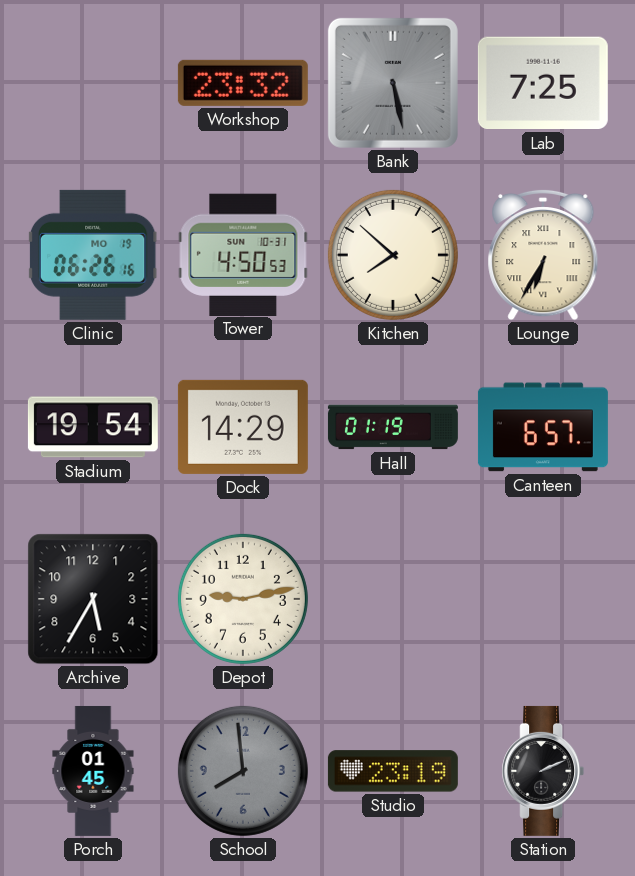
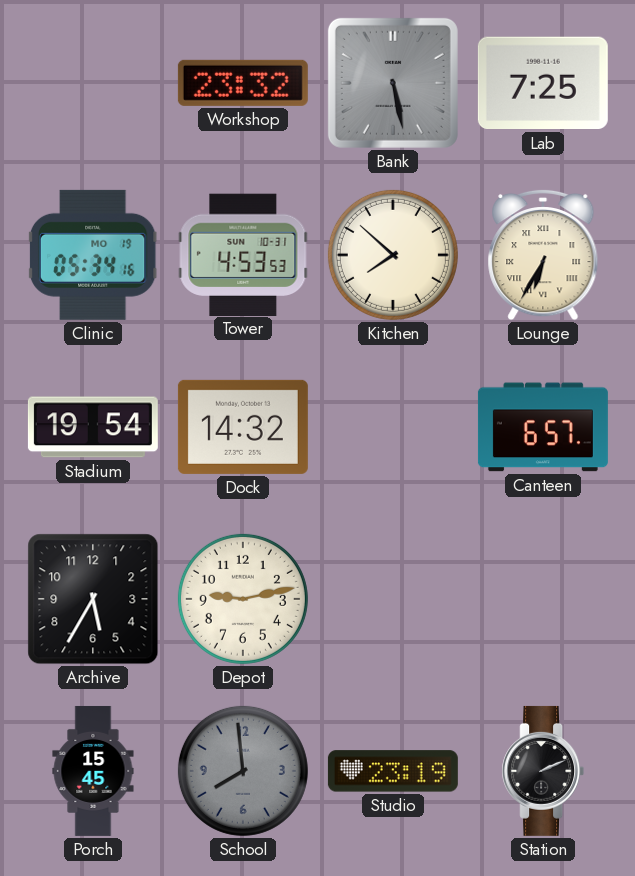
Clinic: 06:26 -> 05:34 (93, 255)
Tower: 4:50 -> 4:53 (243, 254)
Dock: 14:29 -> 14:32 (243, 427)
Hall: 01:19 -> none (393, 427)
Porch: 01:45 -> 15:45 (93, 771)
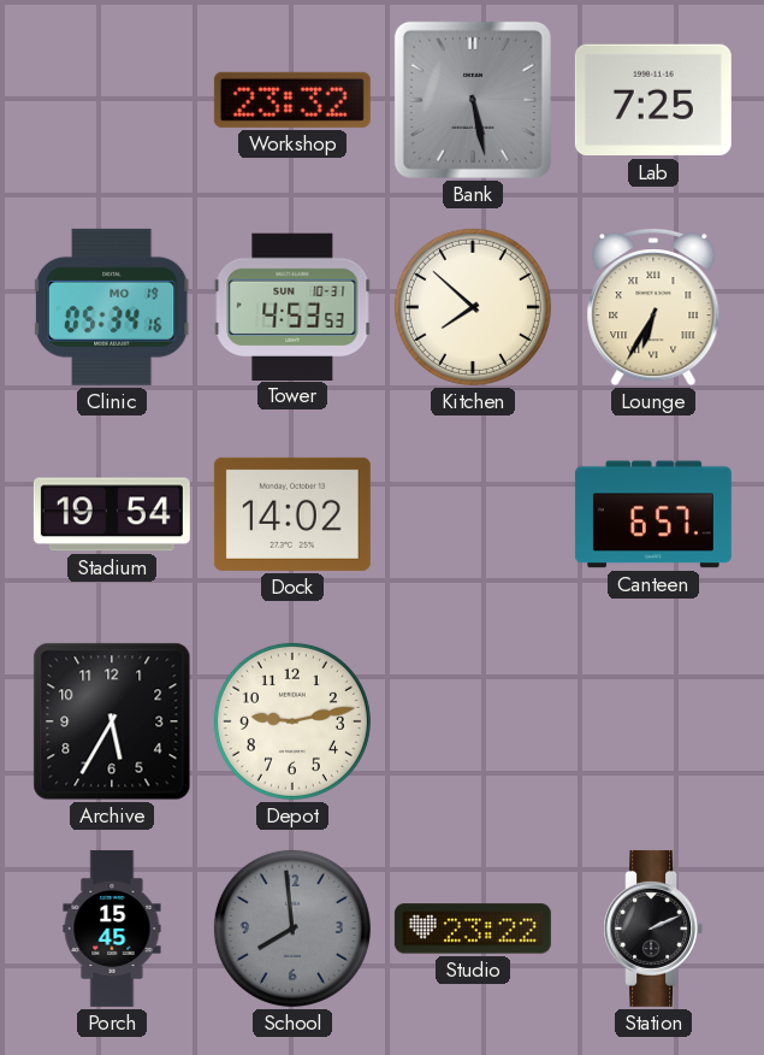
Dock: 14:32 -> 14:02 (292, 514)
Studio: 23:19 -> 23:22 (473, 929)
